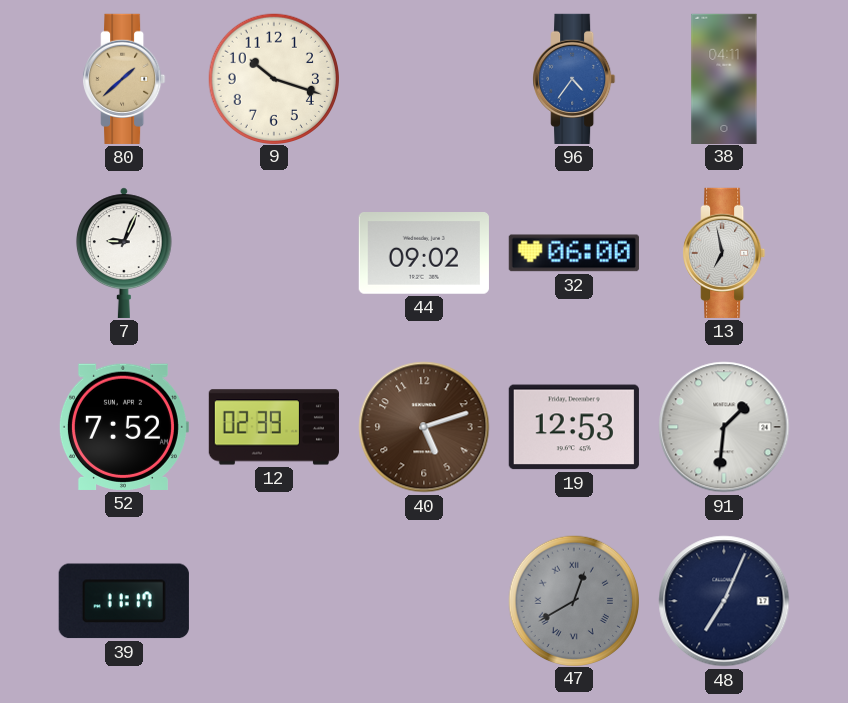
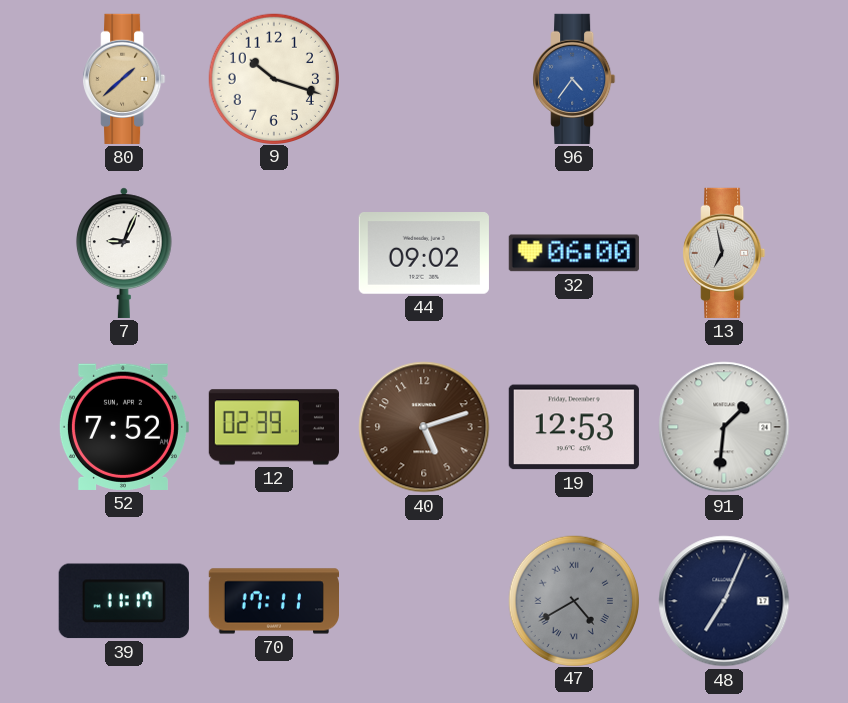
38: 04:11 -> none (724, 78)
70: none -> 17:11 (273, 601)
47: 12:40 -> 4:40 (573, 600)
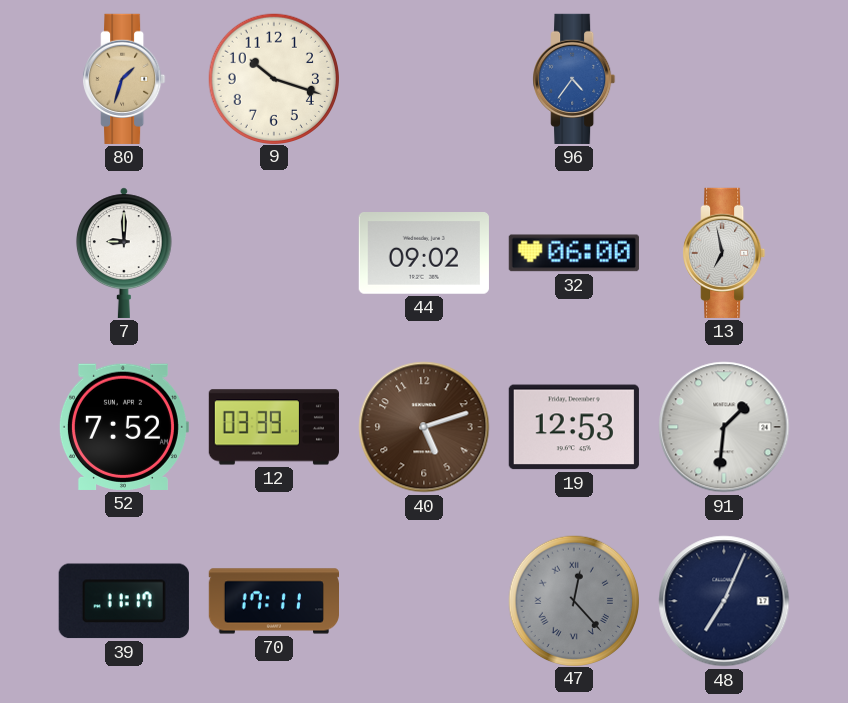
80: 1:38 -> 1:33 (124, 79)
7: 9:04 -> 9:00 (124, 253)
12: 02:39 -> 03:39 (274, 427)
47: 4:40 -> 12:23 (573, 600)
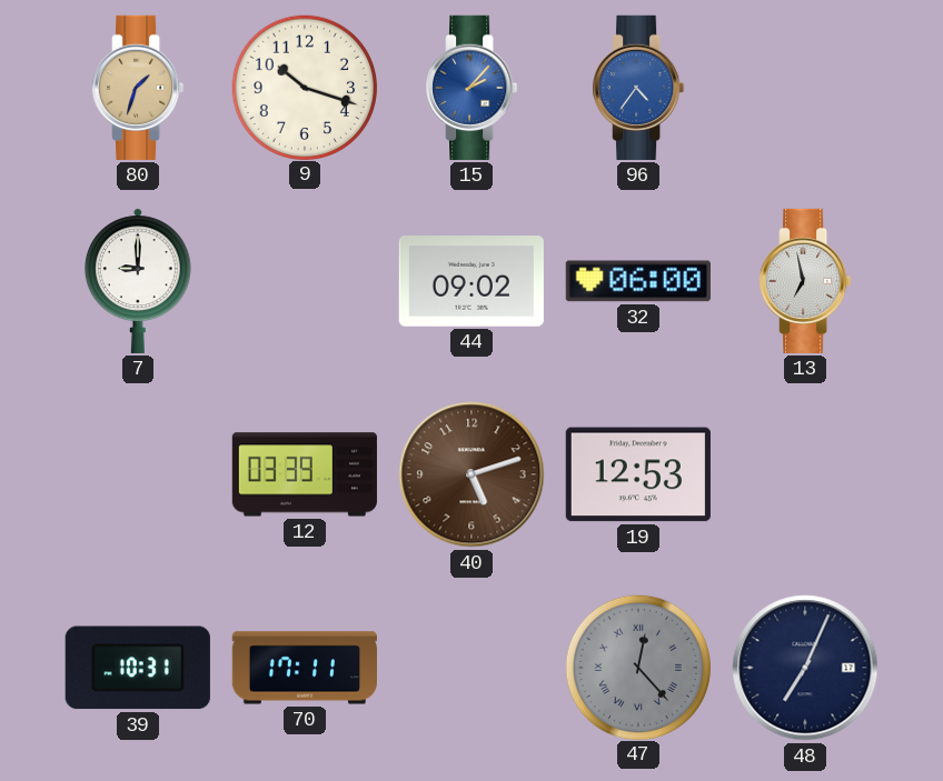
15: none -> 2:07 (471, 88)
52: 7:52 -> none (123, 427)
91: 1:31 -> none (724, 427)
39: 11:17 -> 10:31 (138, 668)
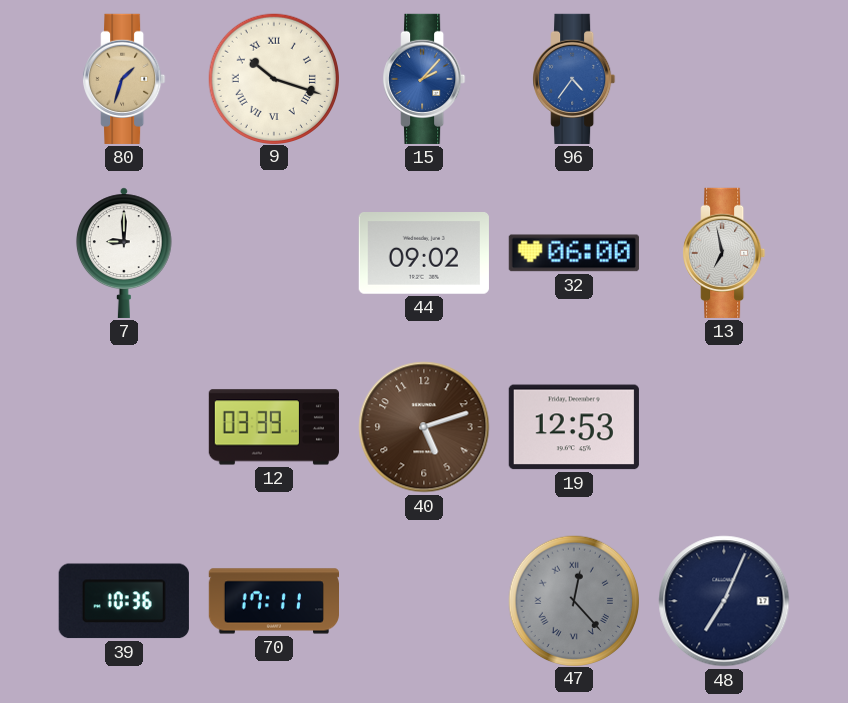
9 numerals: Arabic -> Roman (273, 78)
39: 10:31 -> 10:36 (124, 601)
